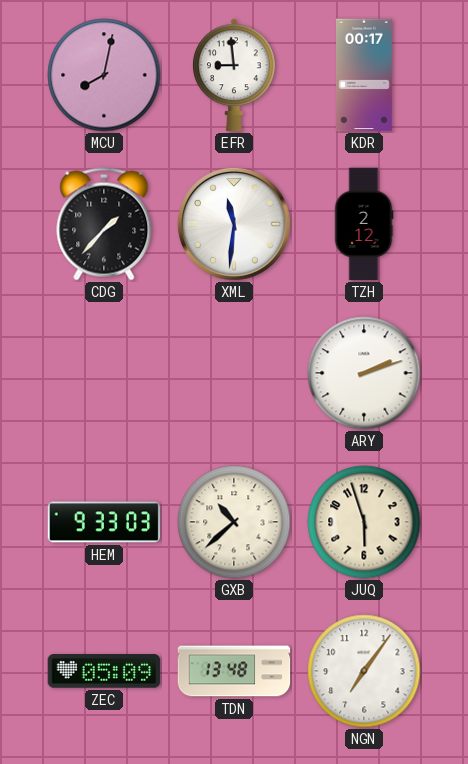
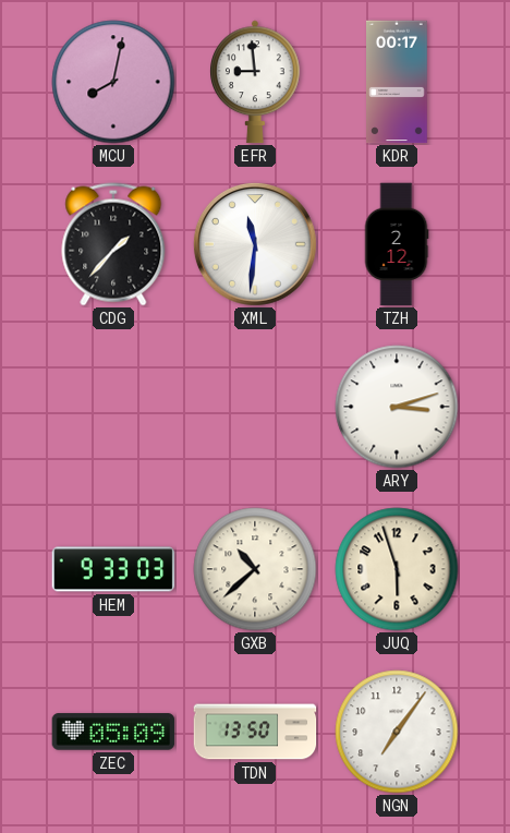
ARY: 2:12 -> 3:12 (397, 407)
TDN: 13:48 -> 13:50 (255, 732)
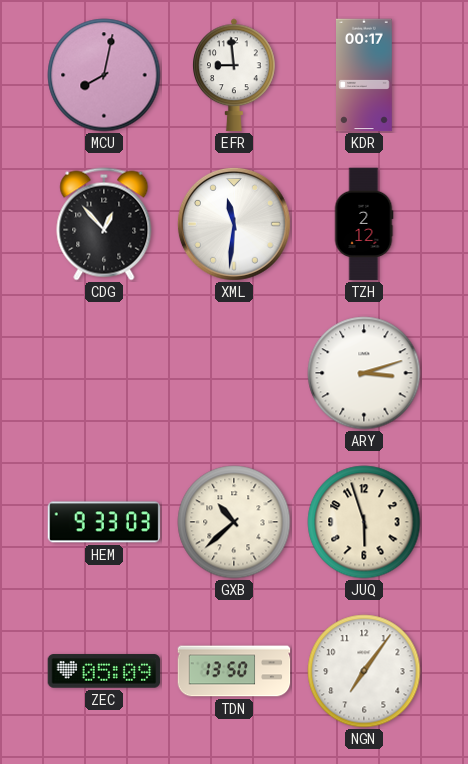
CDG: 1:37 -> 12:53 (104, 224)
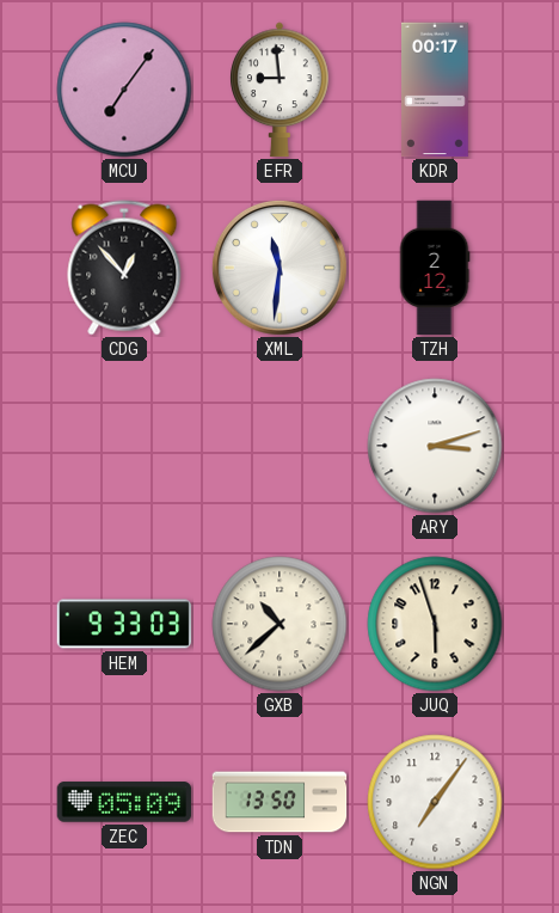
MCU: 8:02 -> 7:06 (124, 90)
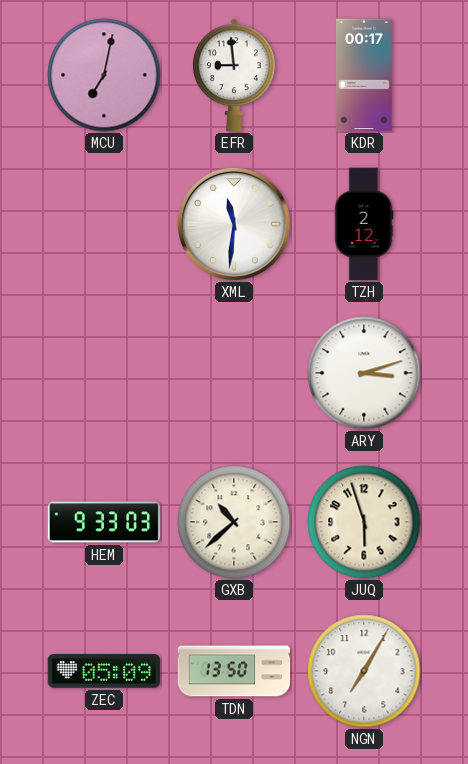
MCU: 7:06 -> 7:02 (104, 75)
CDG: 12:53 -> none (124, 268)
NGN: 7:06 -> 7:05 (364, 671)
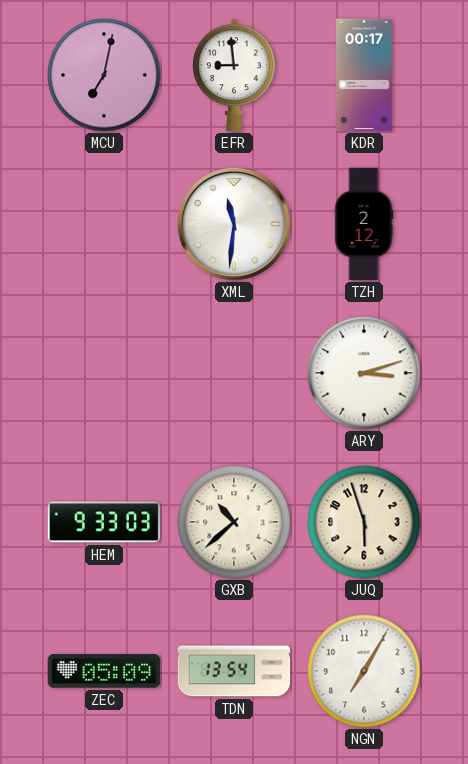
TDN: 13:50 -> 13:54 (234, 671)
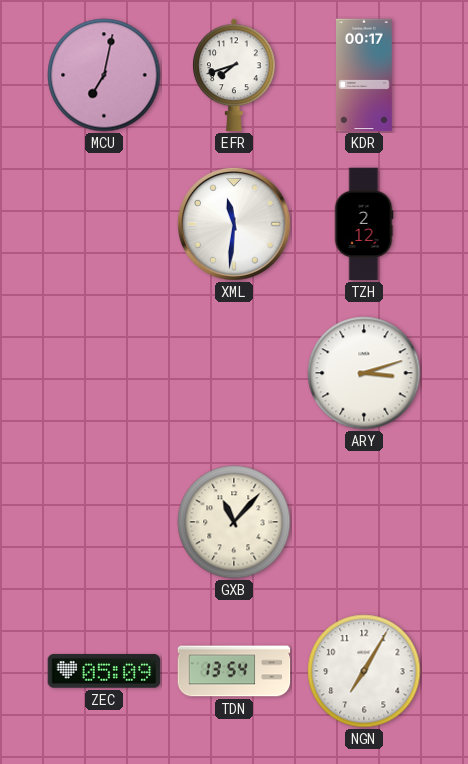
EFR: 8:59 -> 7:42 (235, 75)
HEM: 9:33 -> none (104, 522)
GXB: 10:38 -> 11:07 (234, 522)
JUQ: 5:57 -> none (364, 522)
